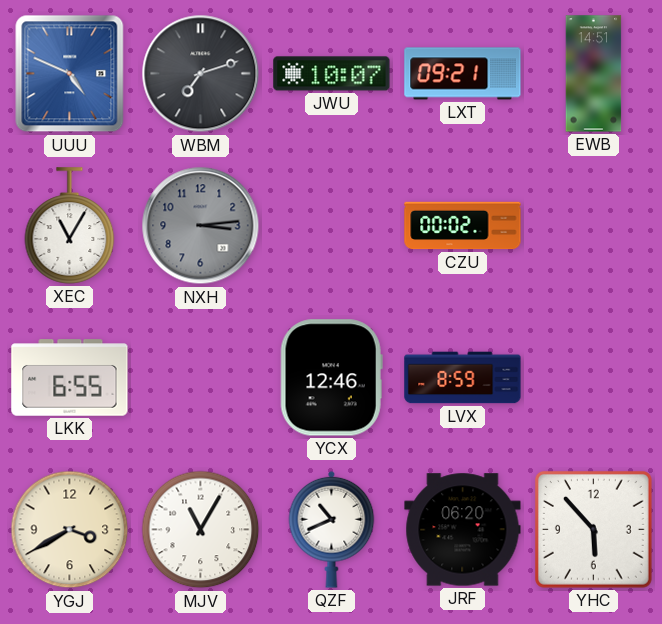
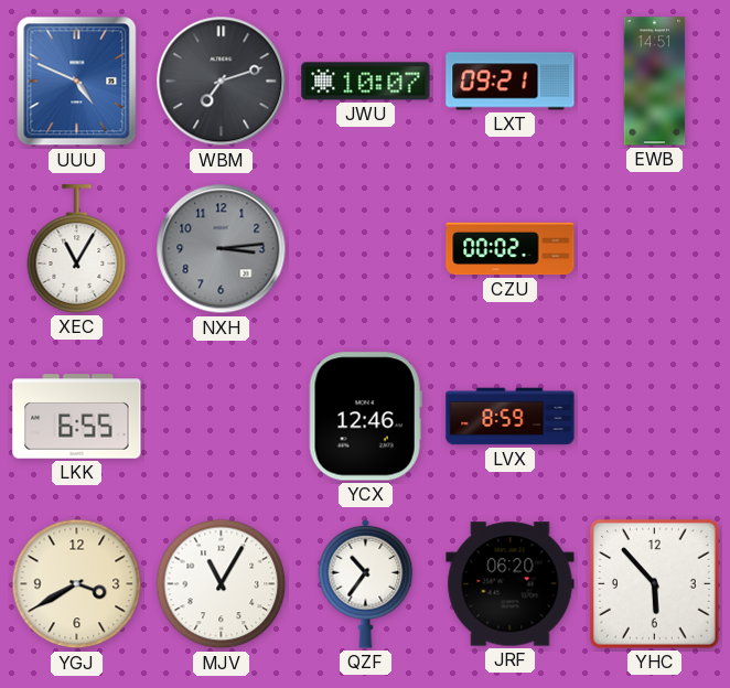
QZF: 10:41 -> 10:36 (366, 583)
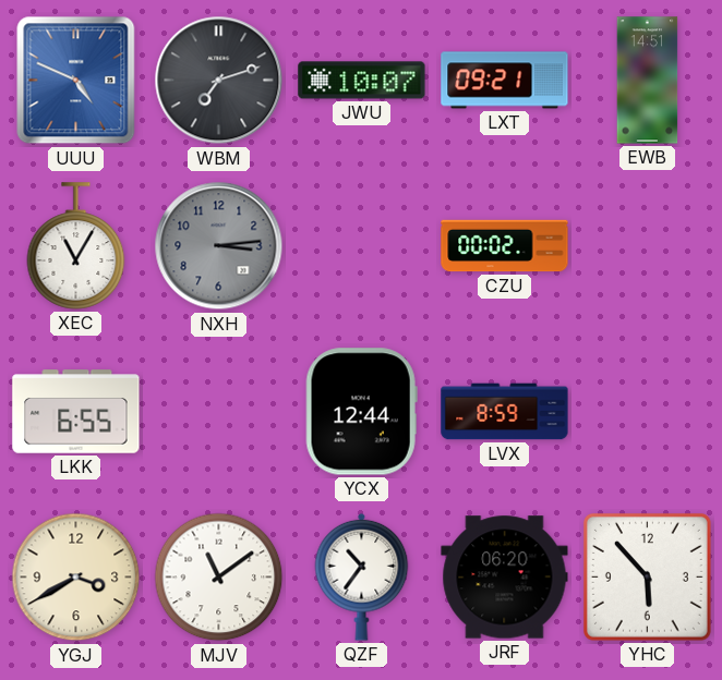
YCX: 12:46 -> 12:44 (361, 412)
MJV: 11:05 -> 11:09 (219, 578)
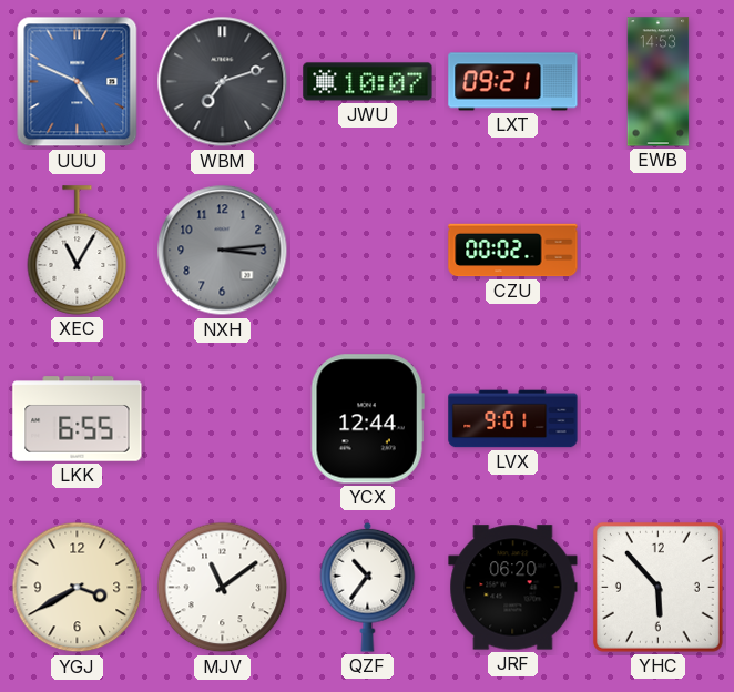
EWB: 14:51 -> 14:53 (659, 82)
LVX: 8:59 -> 9:01 (513, 419)
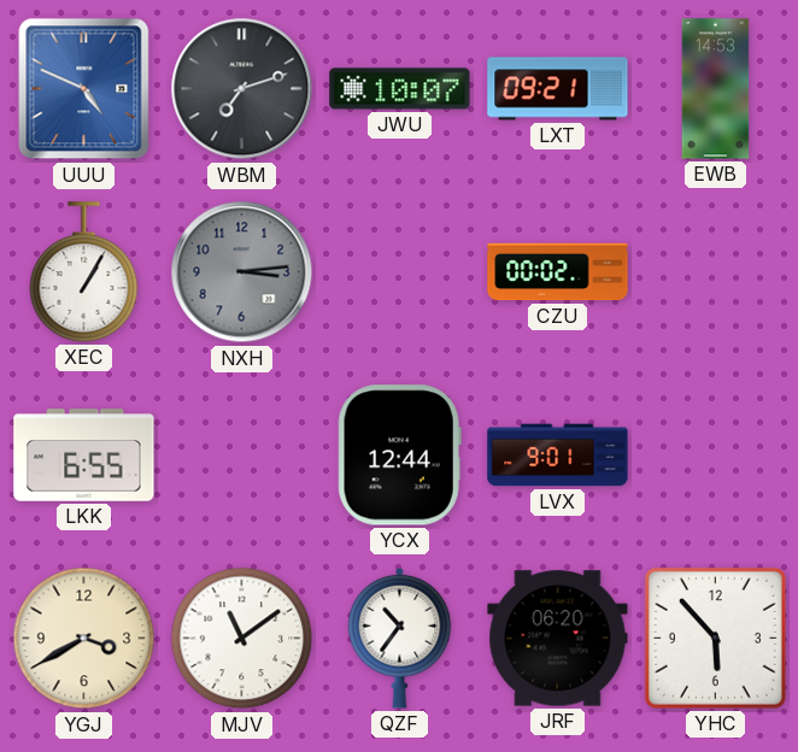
XEC: 11:05 -> 1:05 (84, 272)
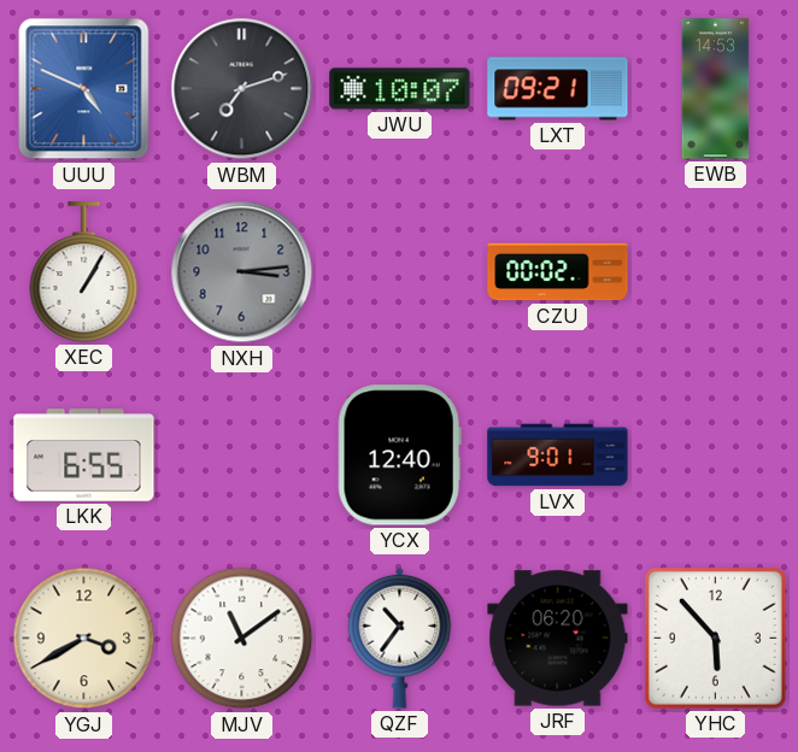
YCX: 12:44 -> 12:40 (399, 456)
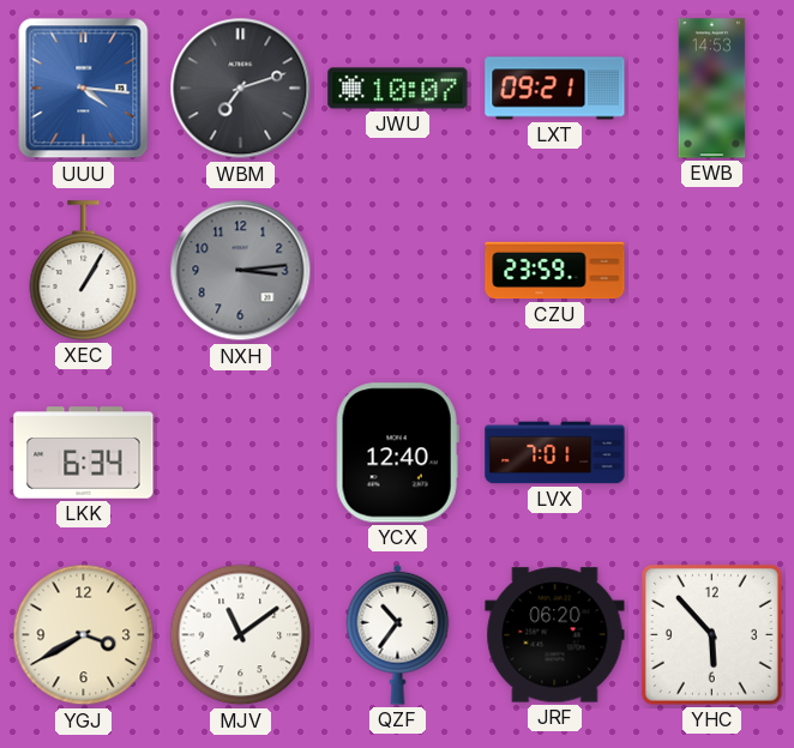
UUU: 4:49 -> 4:16 (84, 89)
CZU: 00:02 -> 23:59 (555, 271)
LKK: 6:55 -> 6:34 (84, 453)
LVX: 9:01 -> 7:01 (555, 453)
